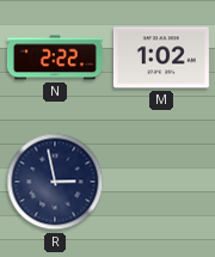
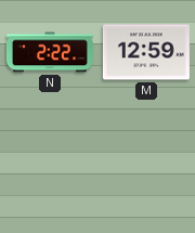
M: 1:02 -> 12:59 (146, 52)
R: 2:58 -> none (55, 182)
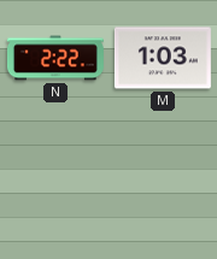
M: 12:59 -> 1:03 (163, 58)
